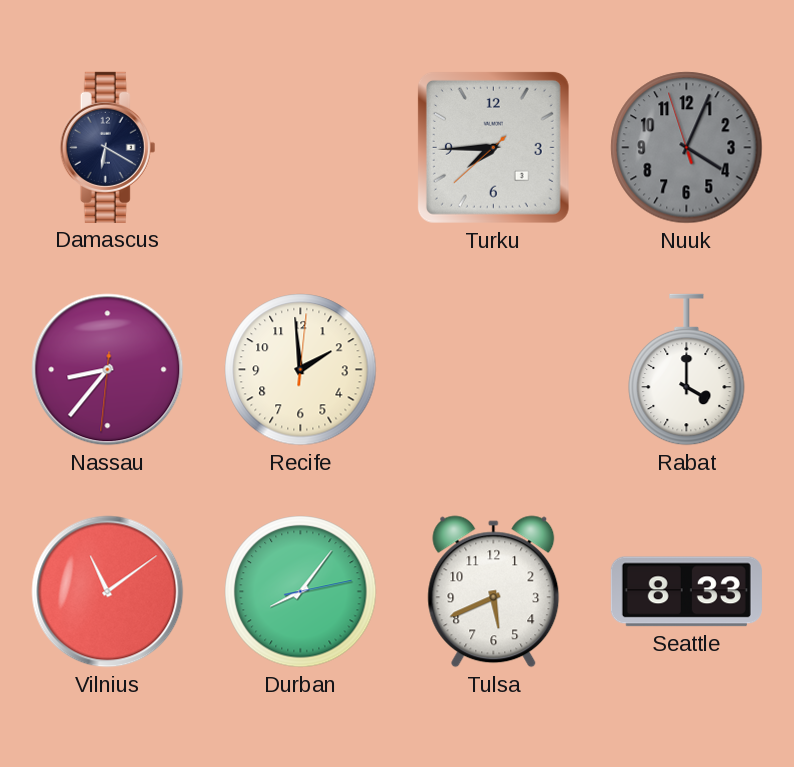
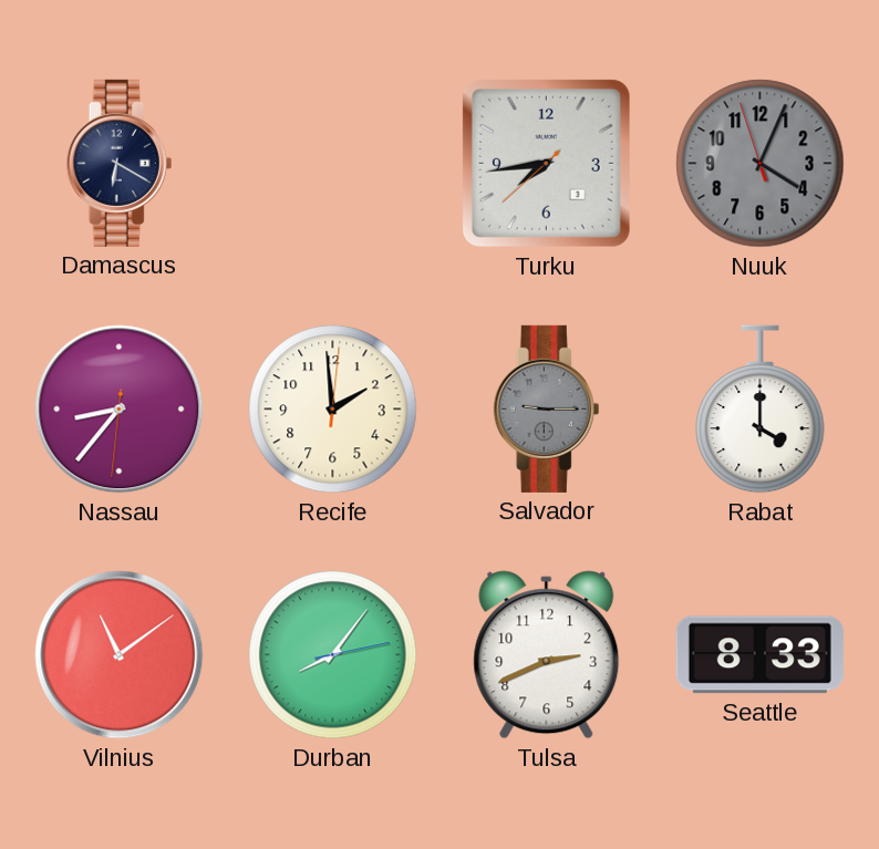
Turku: 7:44 -> 7:43 (546, 163)
Salvador: none -> 9:15 (547, 408)
Tulsa: 5:41 -> 2:41 (547, 655)
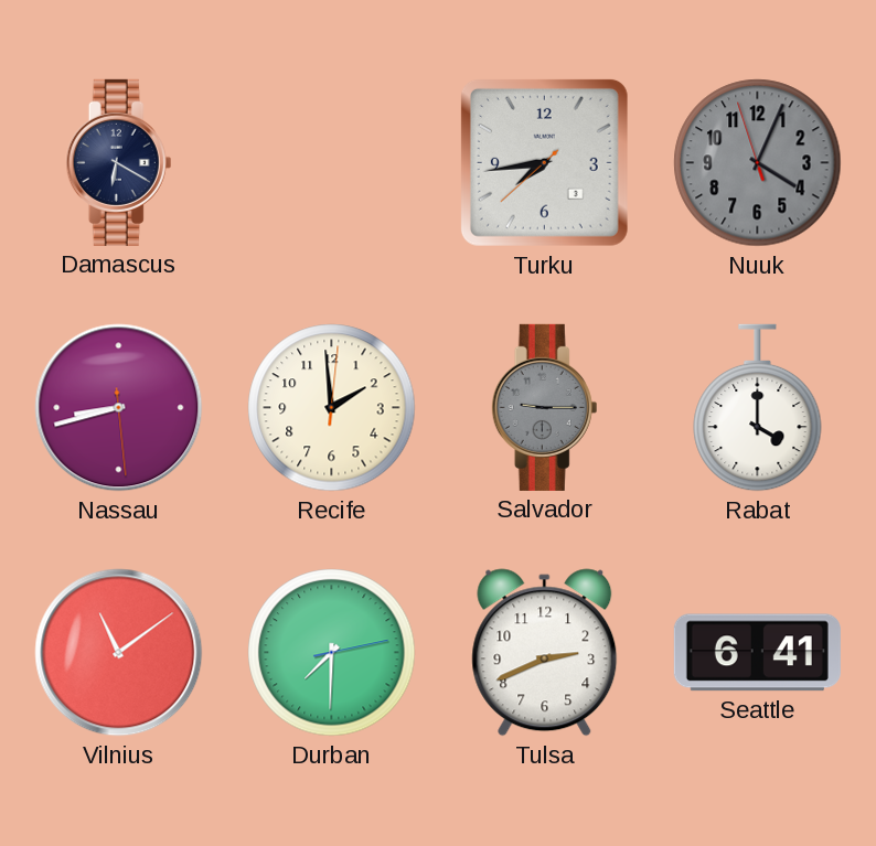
Nassau: 8:36 -> 8:42 (119, 408)
Durban: 8:06 -> 7:30 (332, 653)
Seattle: 8:33 -> 6:41 (757, 653)
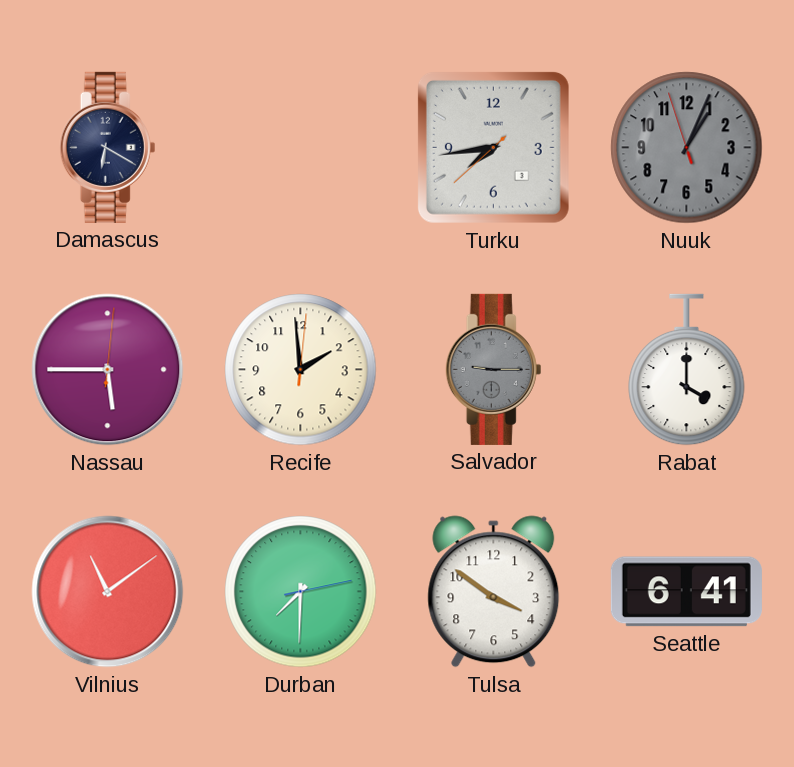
Nuuk: 4:03 -> 1:03 (687, 148)
Nassau: 8:42 -> 5:45 (108, 370)
Tulsa: 2:41 -> 3:51 (494, 592)
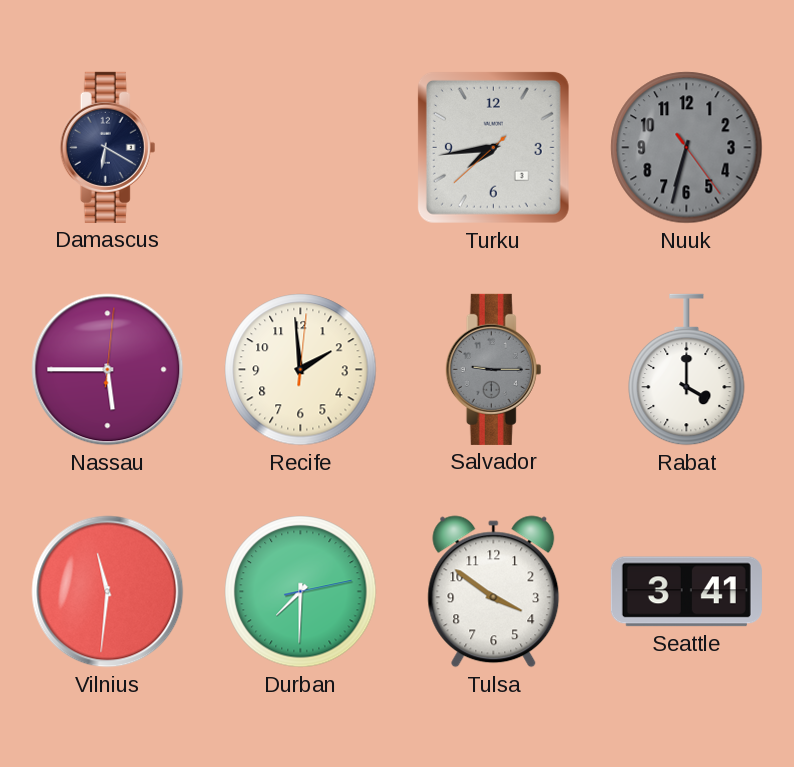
Nuuk: 1:03 -> 6:32 (687, 148)
Vilnius: 11:09 -> 11:31 (108, 592)
Seattle: 6:41 -> 3:41 (686, 592)
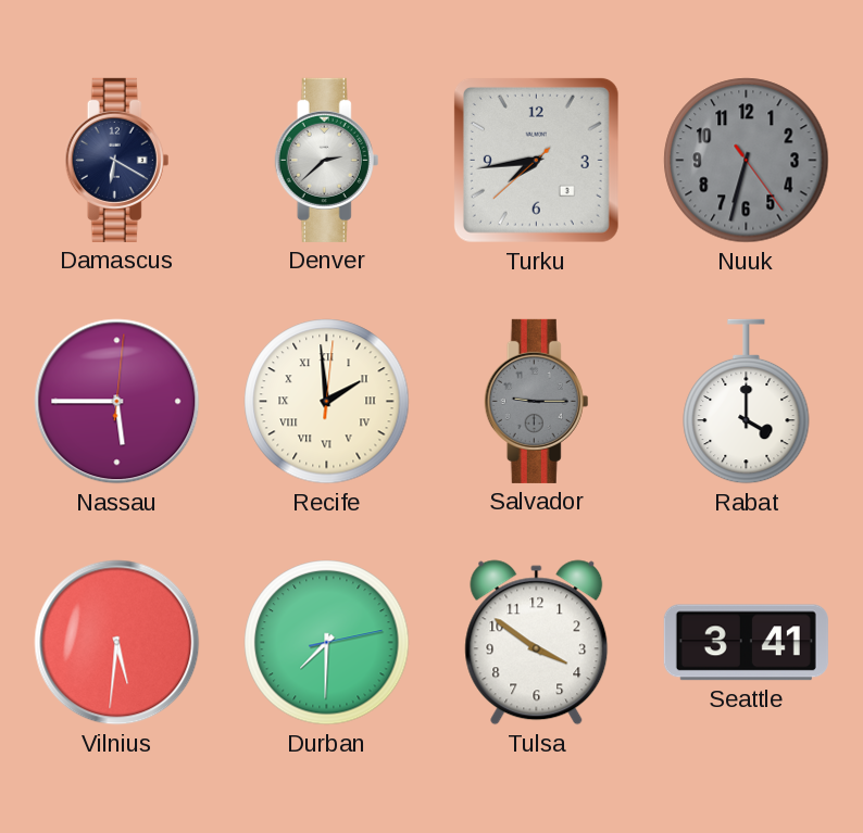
Denver: none -> 2:38 (327, 160)
Recife numerals: Arabic -> Roman (327, 402)
Vilnius: 11:31 -> 5:31 (117, 643)
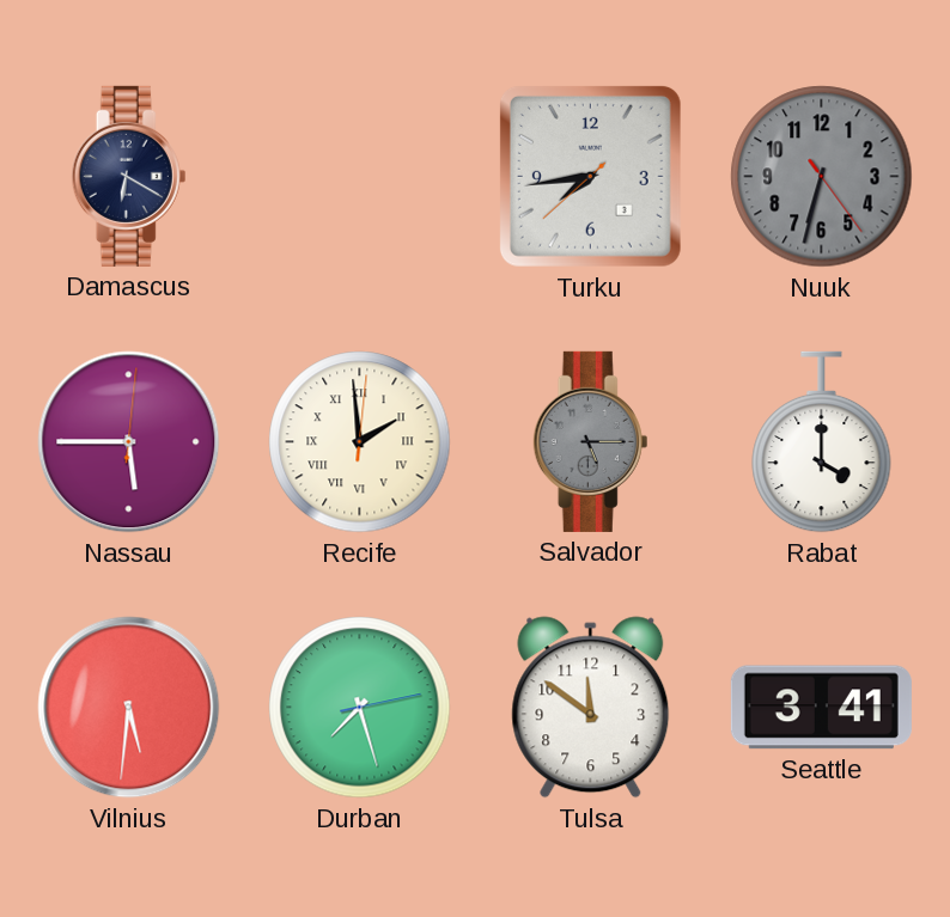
Denver: 2:38 -> none (327, 160)
Salvador: 9:15 -> 5:15 (591, 441)
Durban: 7:30 -> 7:27 (360, 708)
Tulsa: 3:51 -> 11:51 (591, 708)
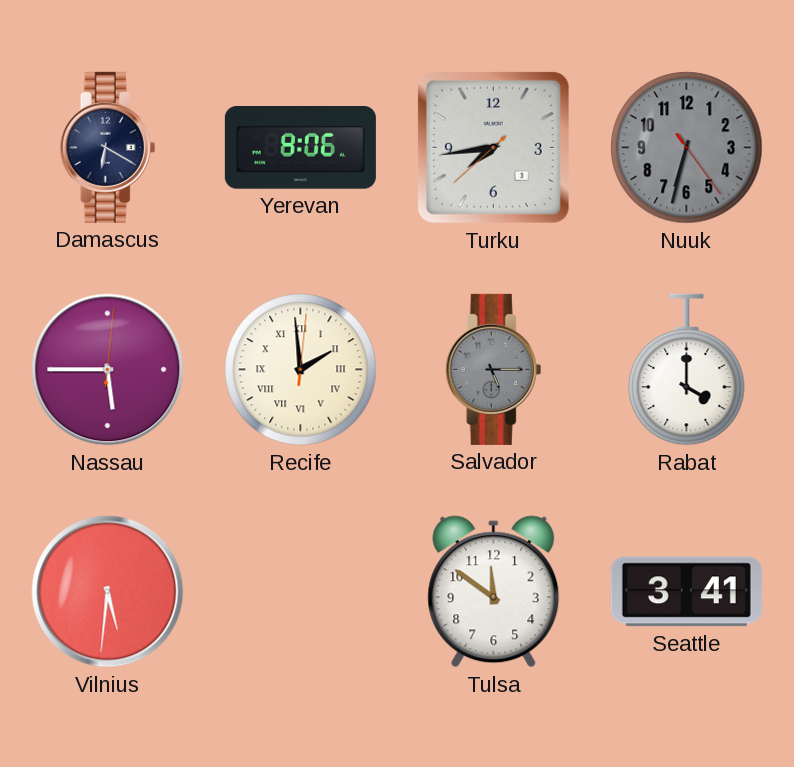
Yerevan: none -> 8:06 (300, 148)
Durban: 7:27 -> none (360, 708)
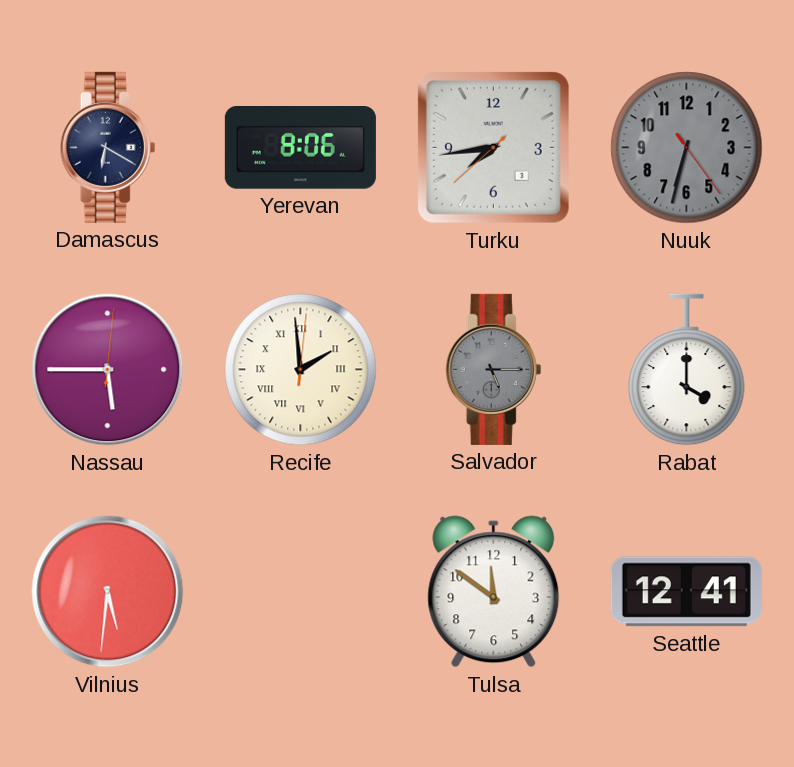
Seattle: 3:41 -> 12:41 (686, 592)
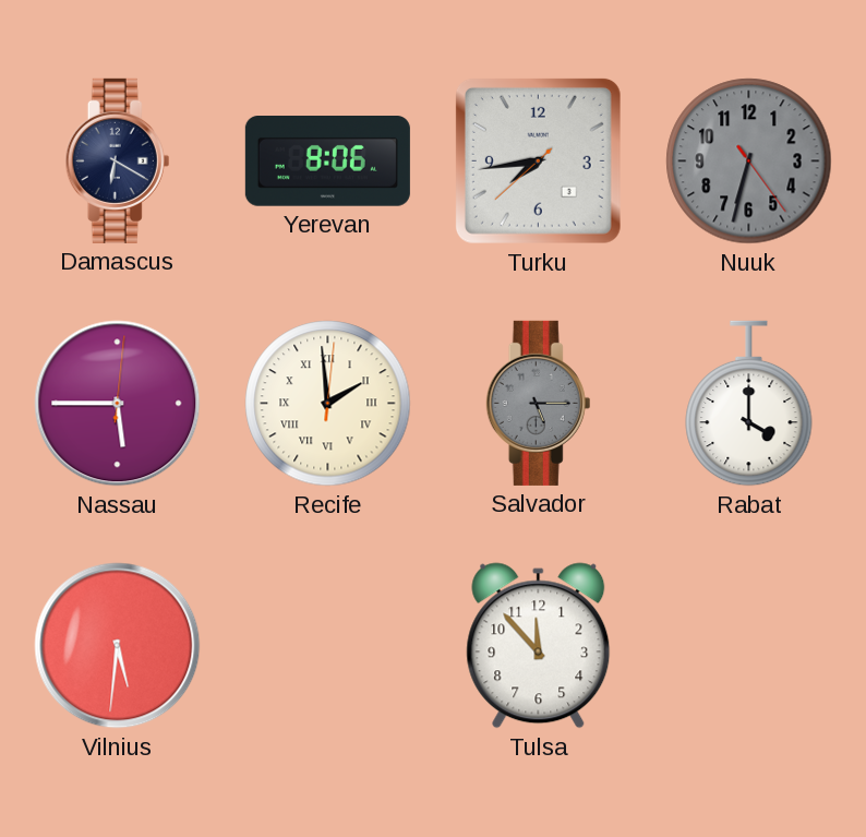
Tulsa: 11:51 -> 11:53 (539, 646)
Seattle: 12:41 -> none (686, 592)
